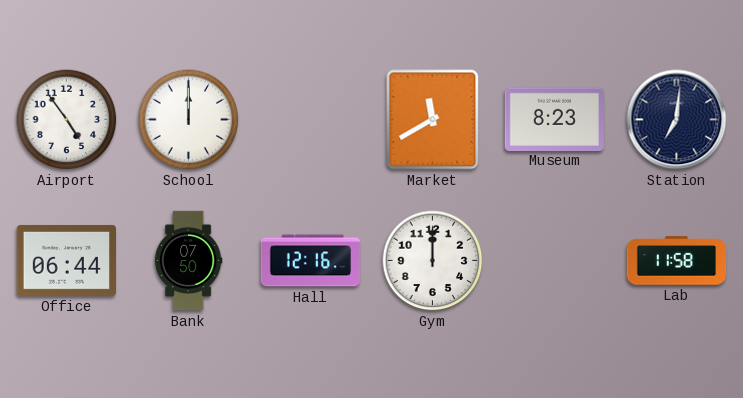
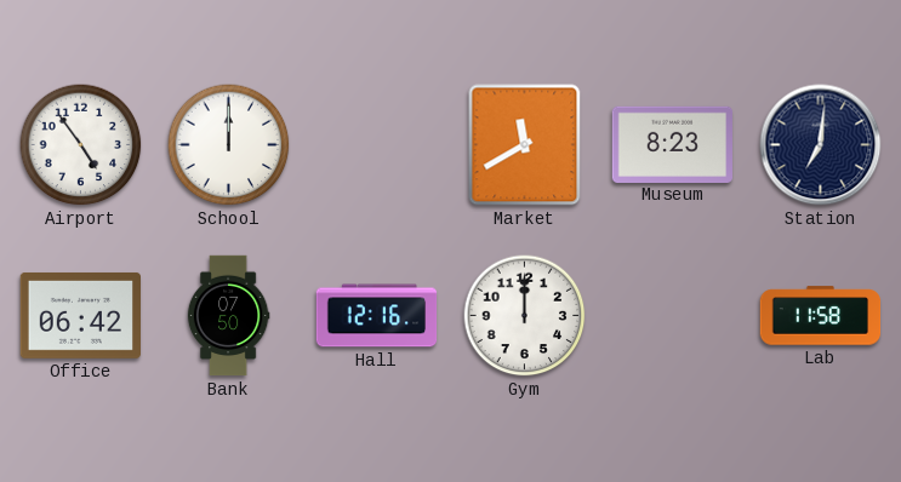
Office: 06:44 -> 06:42 (80, 315)
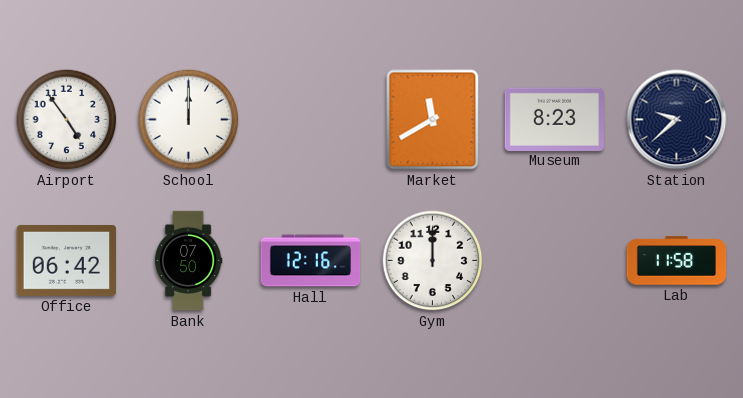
Station: 7:01 -> 9:38 (677, 120)
